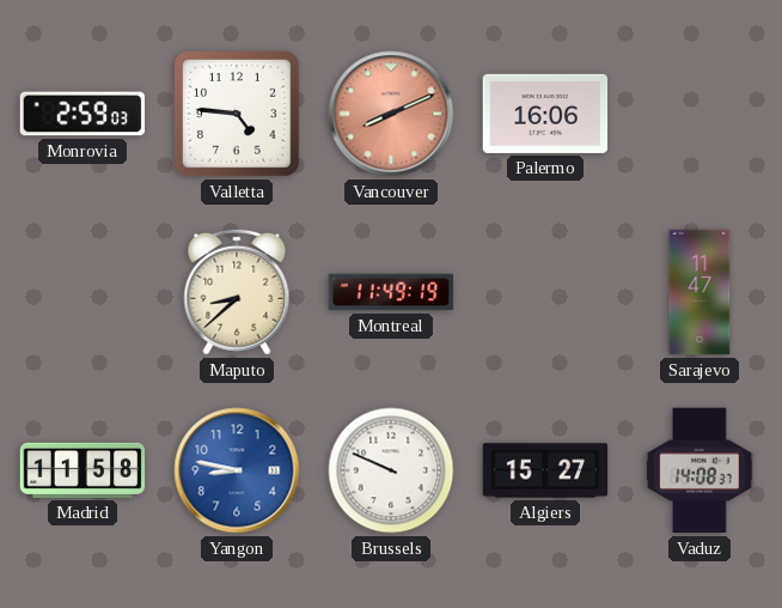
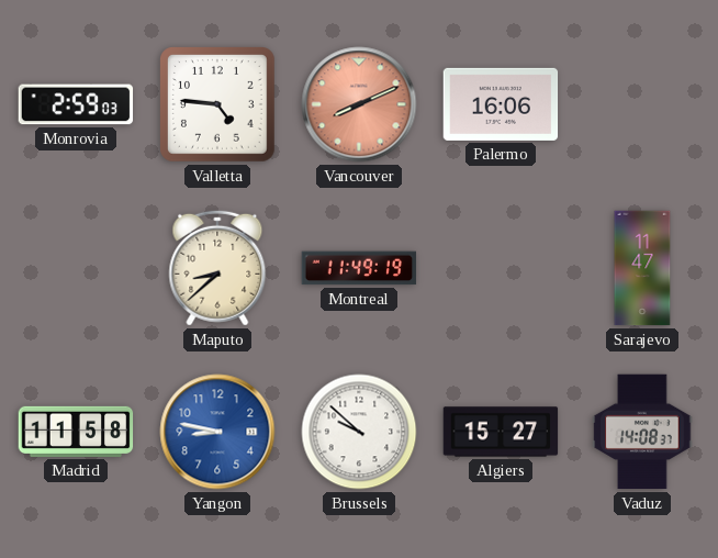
Brussels: 9:49 -> 9:52 (359, 432)
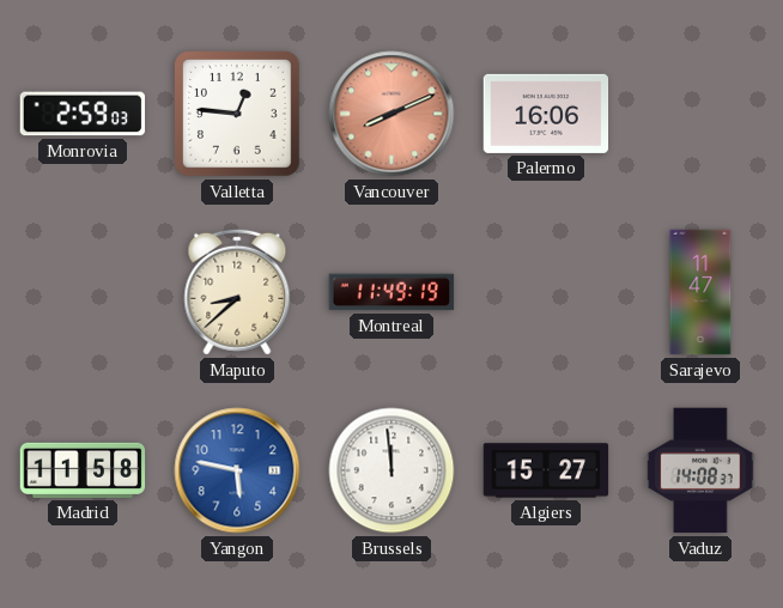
Valletta: 4:46 -> 12:46 (238, 115)
Yangon: 8:47 -> 5:47 (237, 470)
Brussels: 9:52 -> 11:59 (391, 470)
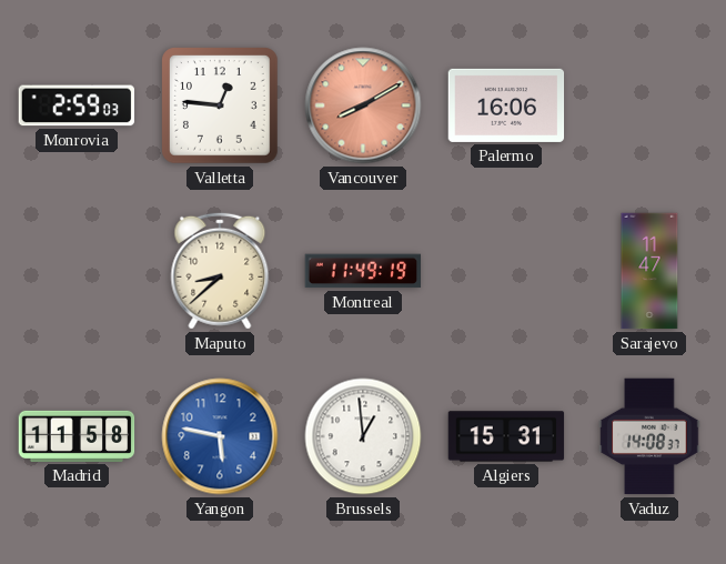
Vancouver: 8:11 -> 8:10 (363, 105)
Brussels: 11:59 -> 12:59 (363, 436)
Algiers: 15:27 -> 15:31 (506, 436)
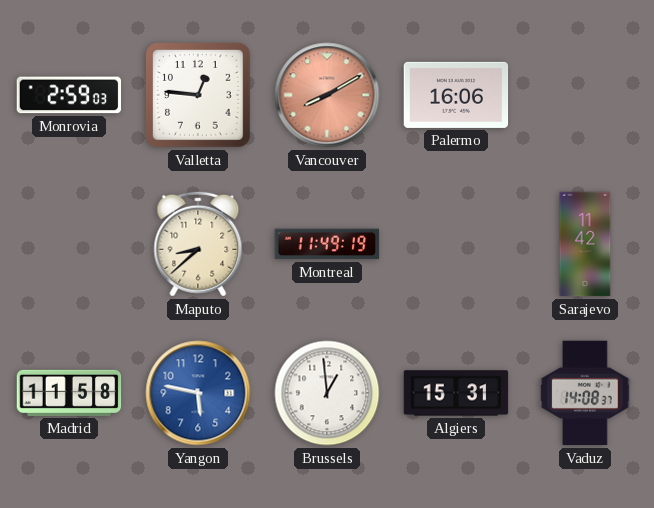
Sarajevo: 11:47 -> 11:42 (585, 244)
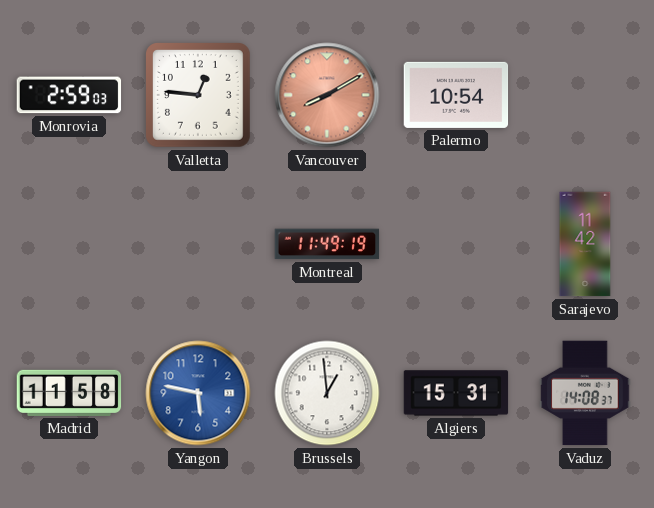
Palermo: 16:06 -> 10:54 (456, 95)
Maputo: 8:38 -> none (198, 244)
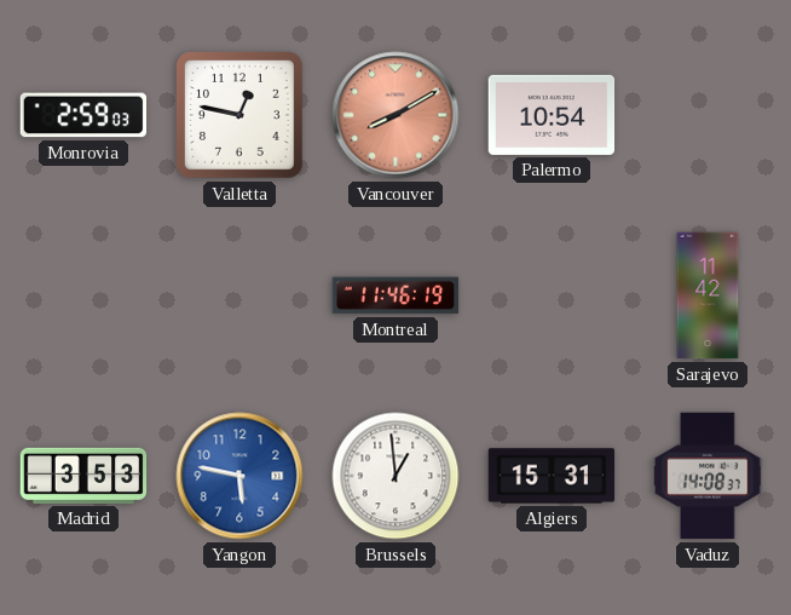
Valletta: 12:46 -> 12:47 (241, 116)
Montreal: 11:49 -> 11:46 (395, 295)
Madrid: 11:58 -> 3:53 (83, 476)
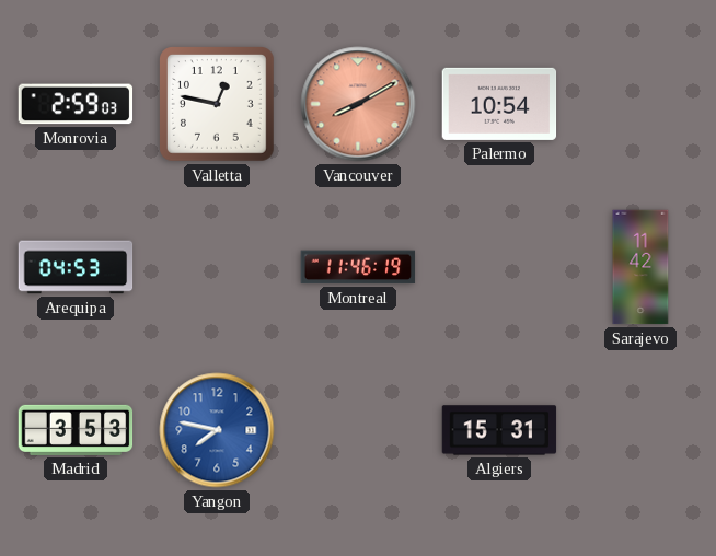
Arequipa: none -> 04:53 (76, 267)
Yangon: 5:47 -> 7:47 (217, 430)
Brussels: 12:59 -> none (395, 476)
Vaduz: 14:08 -> none (708, 476)
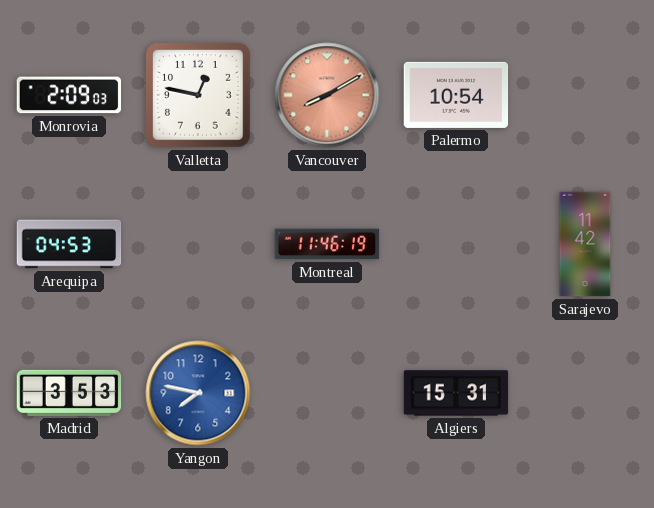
Monrovia: 2:59 -> 2:09 (69, 95)
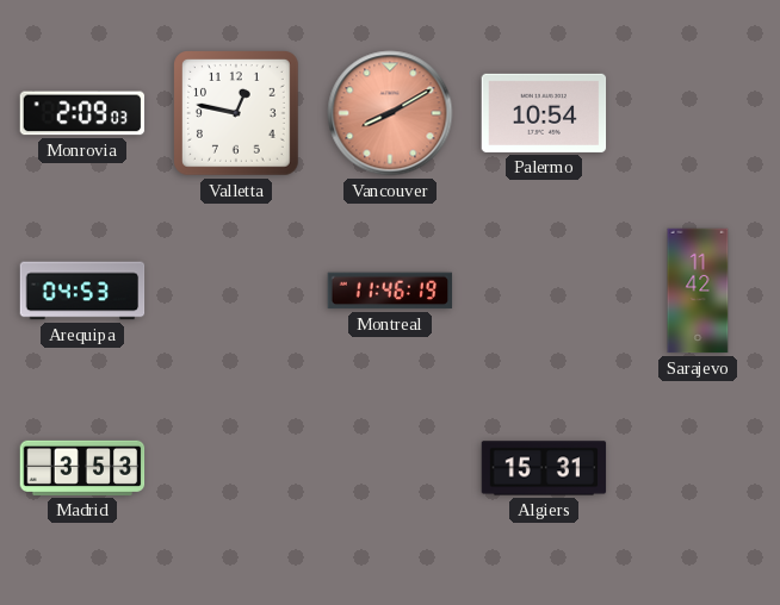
Yangon: 7:47 -> none (198, 393)
